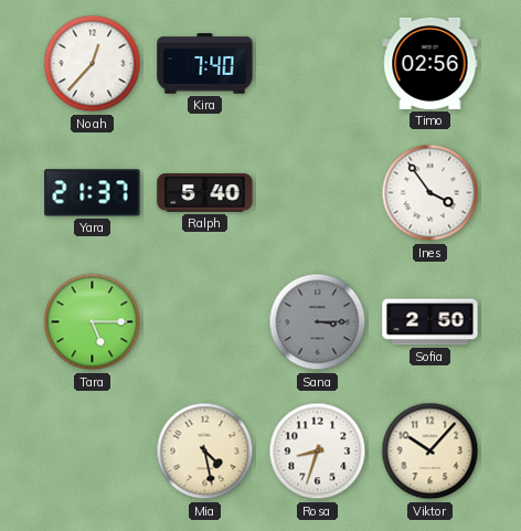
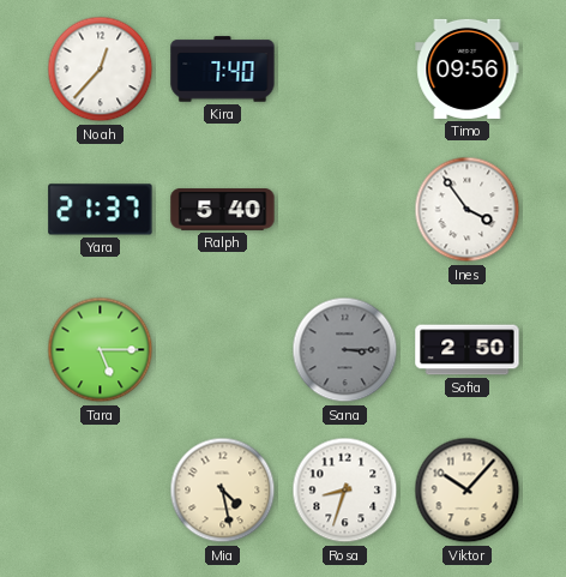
Timo: 02:56 -> 09:56 (468, 68)
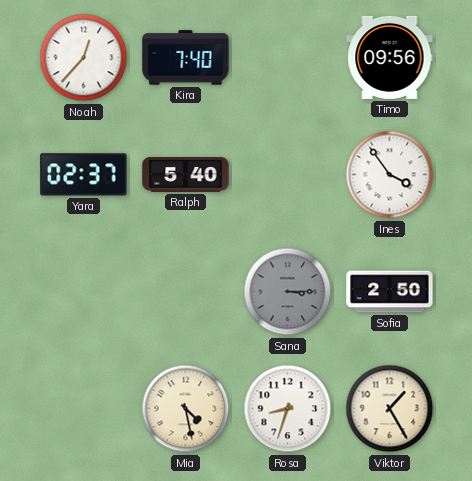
Yara: 21:37 -> 02:37 (84, 175)
Tara: 5:15 -> none (101, 350)
Viktor: 10:07 -> 1:25 (390, 409)
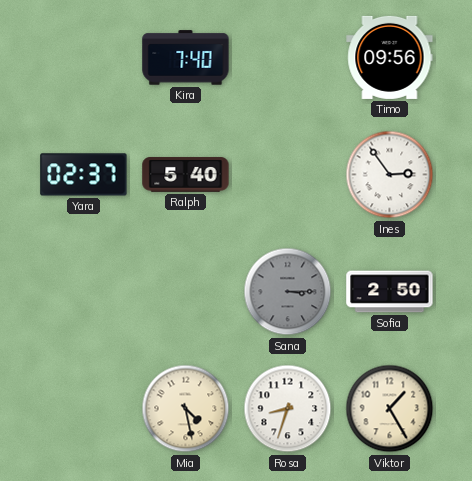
Noah: 12:37 -> none (84, 58)
Ines: 3:54 -> 2:54 (390, 175)
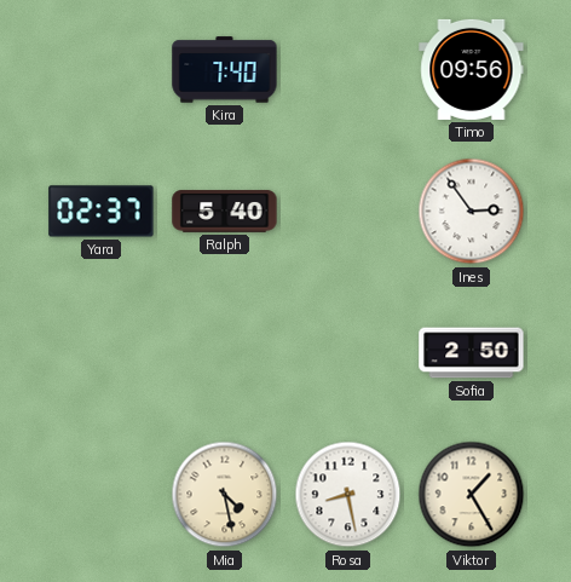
Sana: 3:15 -> none (288, 292)
Rosa: 8:33 -> 8:28 (348, 495)
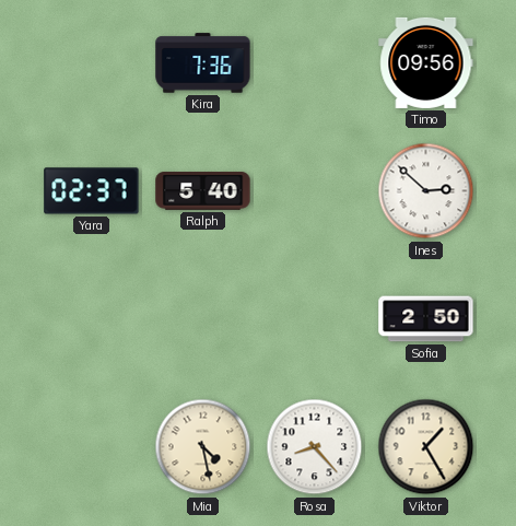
Kira: 7:40 -> 7:36 (203, 63)
Ines: 2:54 -> 2:52 (426, 191)
Rosa: 8:28 -> 8:23 (315, 447)
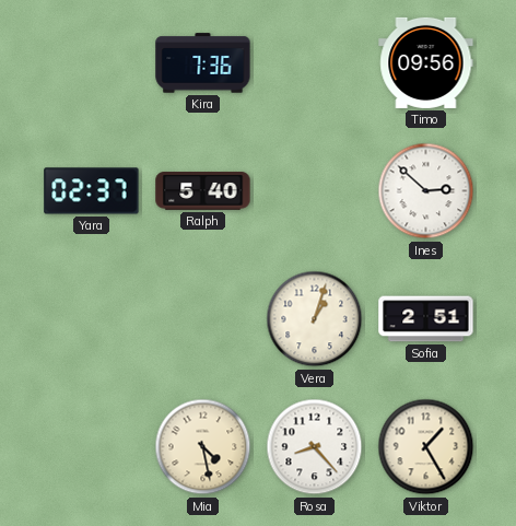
Vera: none -> 1:03 (315, 319)
Sofia: 2:50 -> 2:51 (426, 319)
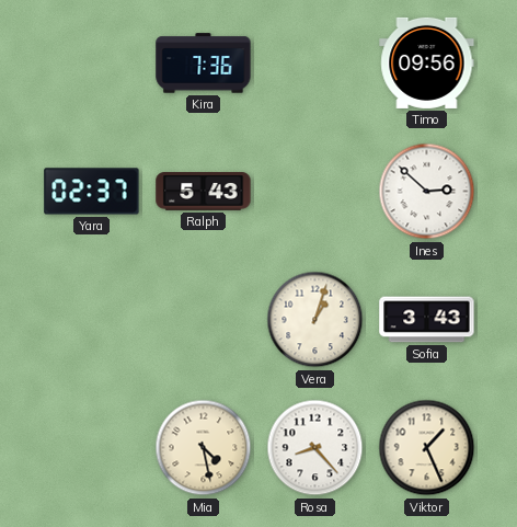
Ralph: 5:40 -> 5:43 (204, 192)
Sofia: 2:51 -> 3:43 (427, 320)
Viktor: 1:25 -> 1:26 (427, 448)
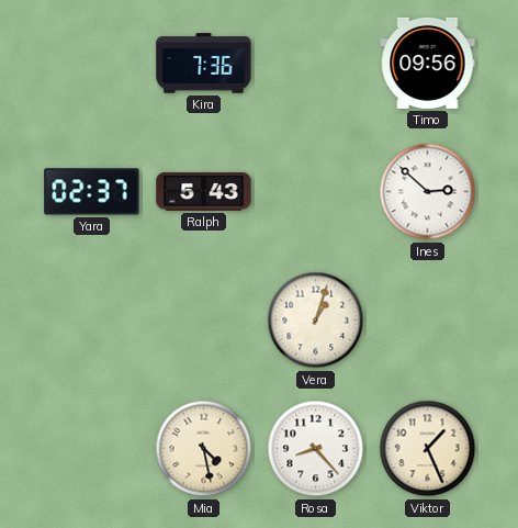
Sofia: 3:43 -> none (427, 320)
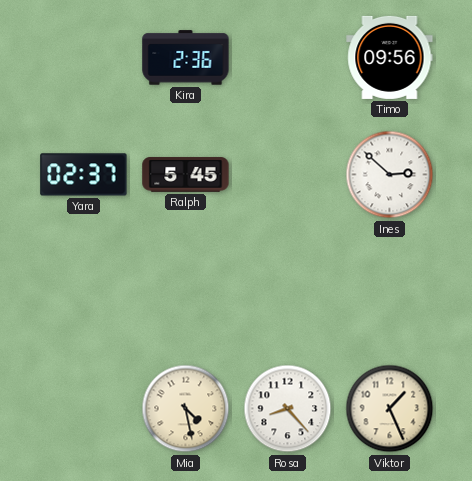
Kira: 7:36 -> 2:36 (186, 58)
Ralph: 5:43 -> 5:45 (186, 175)
Vera: 1:03 -> none (316, 321)
